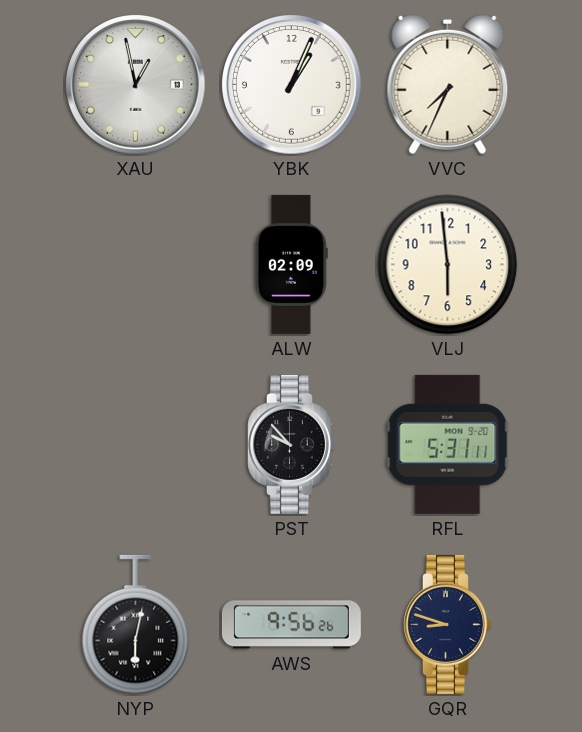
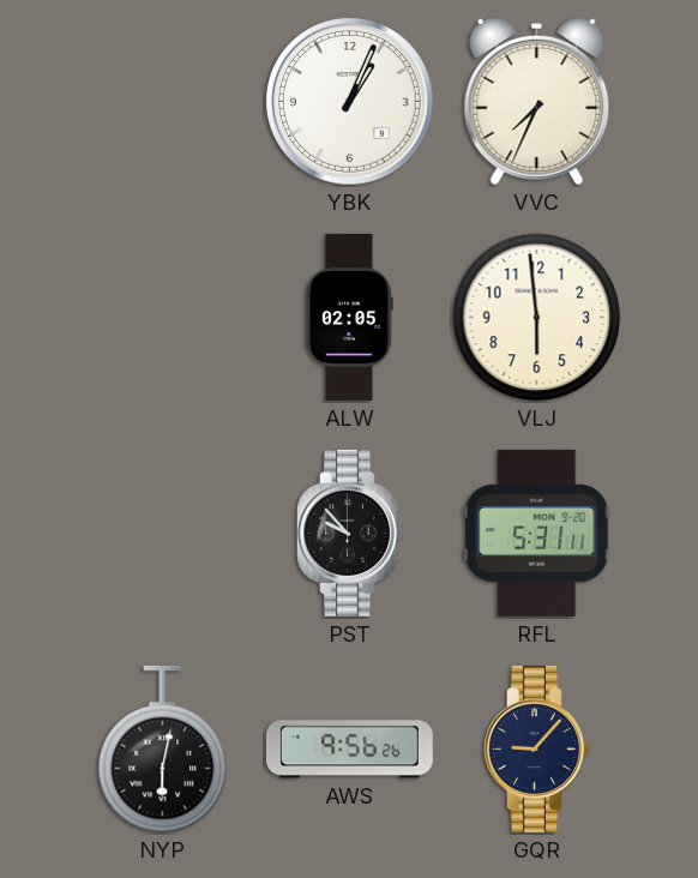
XAU: 12:58 -> none (136, 85)
ALW: 02:09 -> 02:05 (349, 317)
GQR: 8:48 -> 9:07 (537, 748)
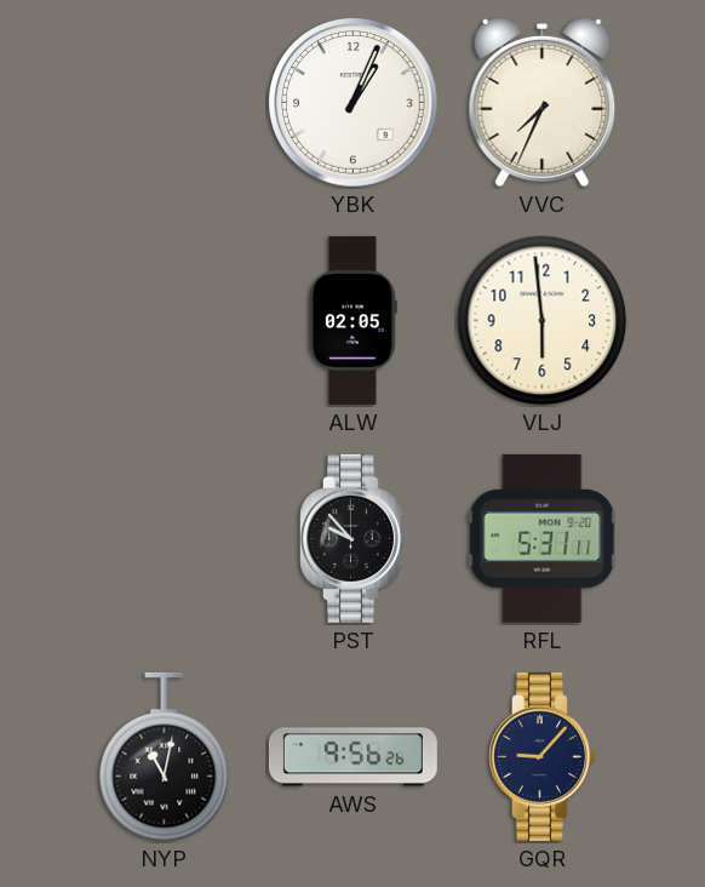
NYP: 6:02 -> 11:02 (165, 757)
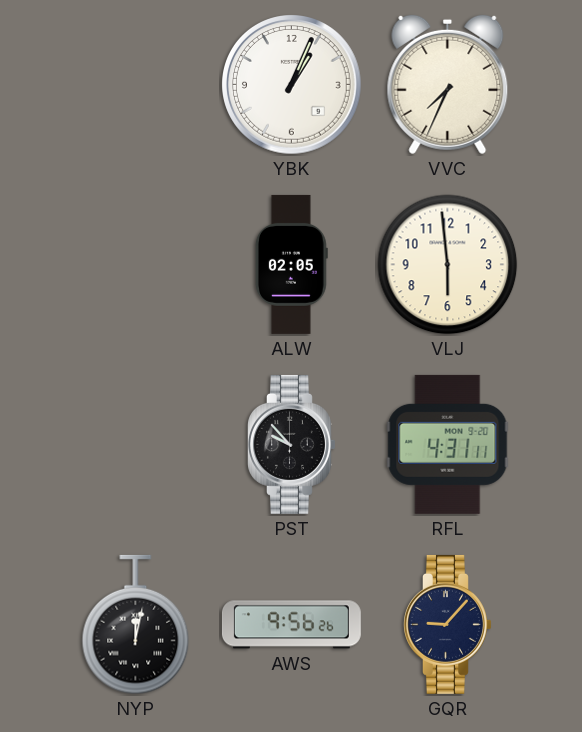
RFL: 5:31 -> 4:31 (448, 444)
NYP: 11:02 -> 12:02 (136, 625)
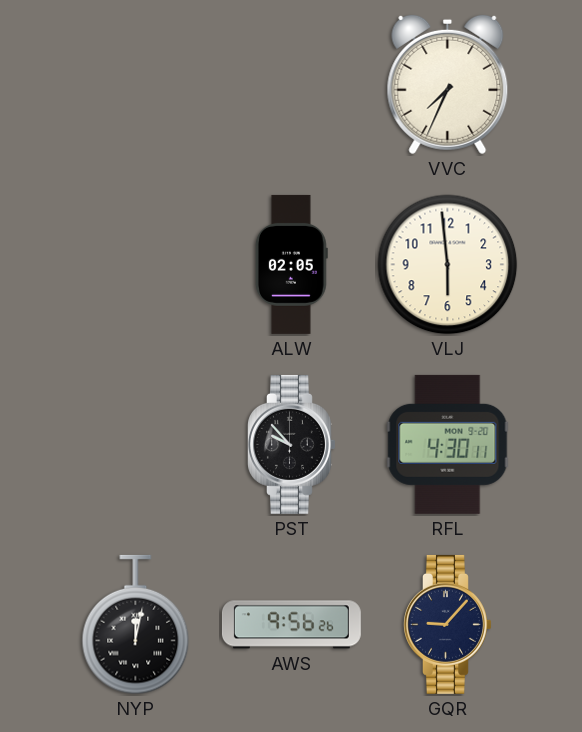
YBK: 1:04 -> none (292, 85)
RFL: 4:31 -> 4:30 (448, 444)
